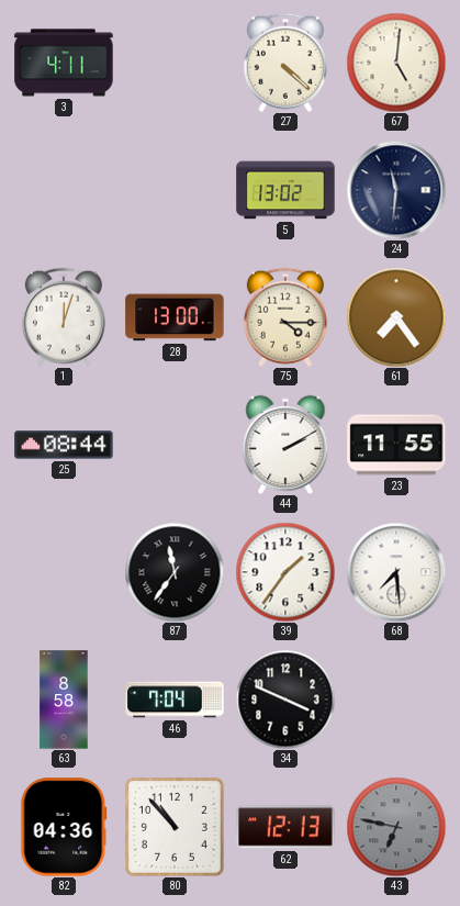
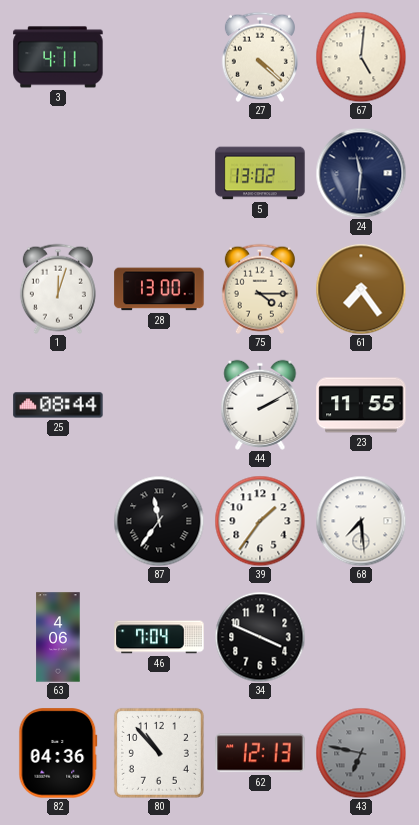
63: 8:58 -> 4:06 (58, 637)
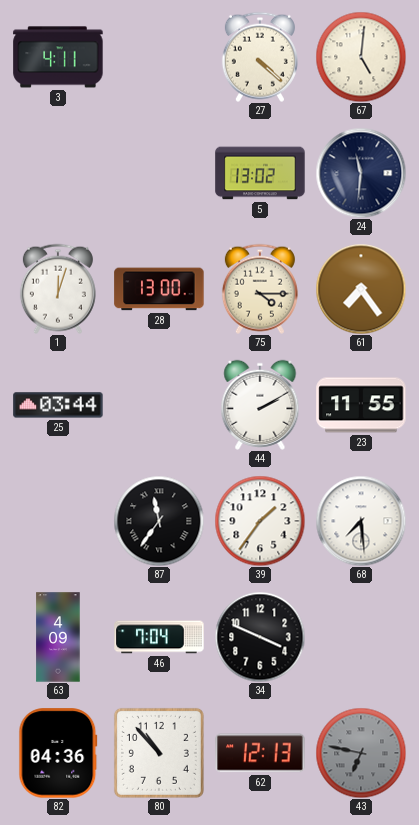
25: 08:44 -> 03:44 (58, 405)
63: 4:06 -> 4:09 (58, 637)
